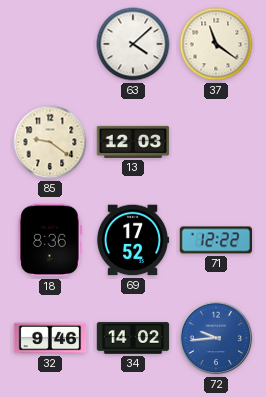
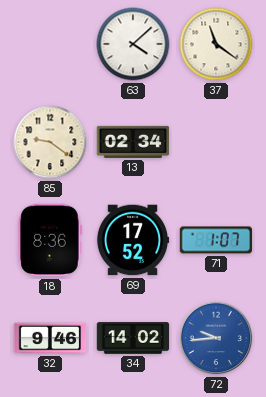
13: 12:03 -> 02:34 (133, 142)
71: 12:22 -> 1:07 (216, 240)
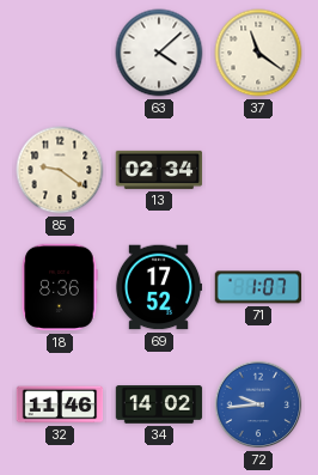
32: 9:46 -> 11:46 (60, 404)
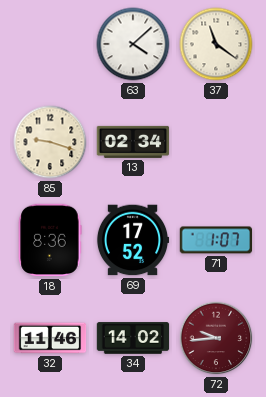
85: 9:21 -> 9:18 (50, 142)
72 dial: blue -> burgundy (216, 338)
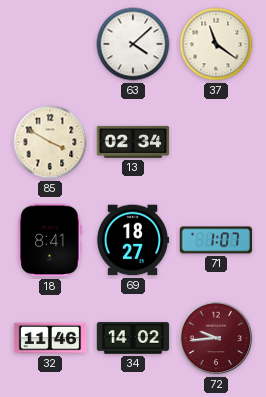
85: 9:18 -> 3:50 (50, 142)
18: 8:36 -> 8:41 (50, 240)
69: 17:52 -> 18:27 (133, 240)
